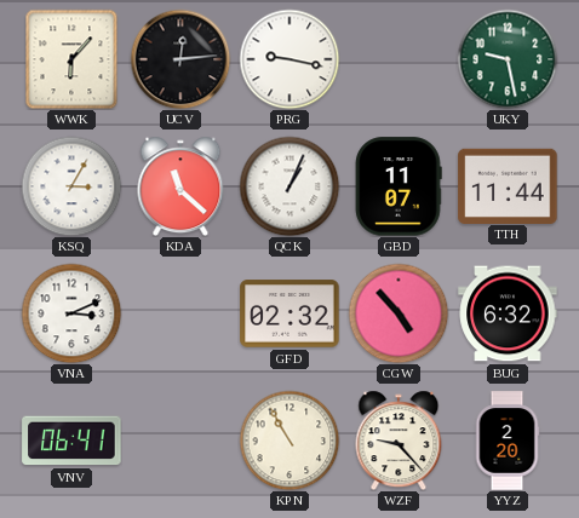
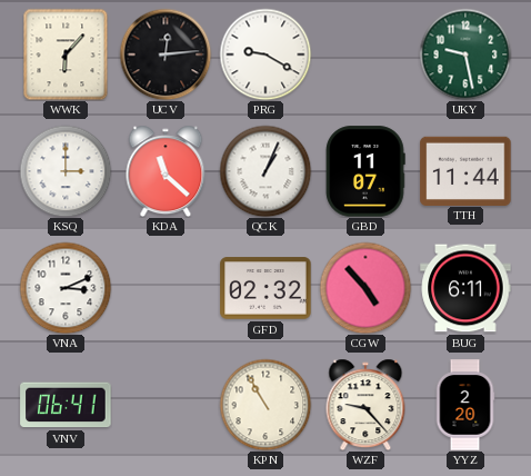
PRG: 9:17 -> 9:20 (265, 54)
KSQ: 3:05 -> 3:00 (66, 171)
BUG: 6:32 -> 6:11 (465, 288)
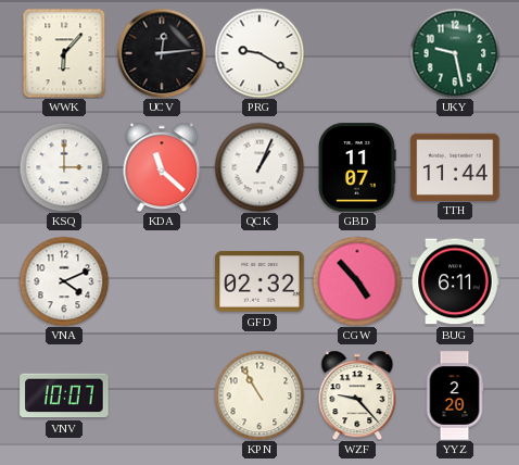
VNA: 3:11 -> 4:11 (64, 281)
VNV: 06:41 -> 10:07 (64, 395)
